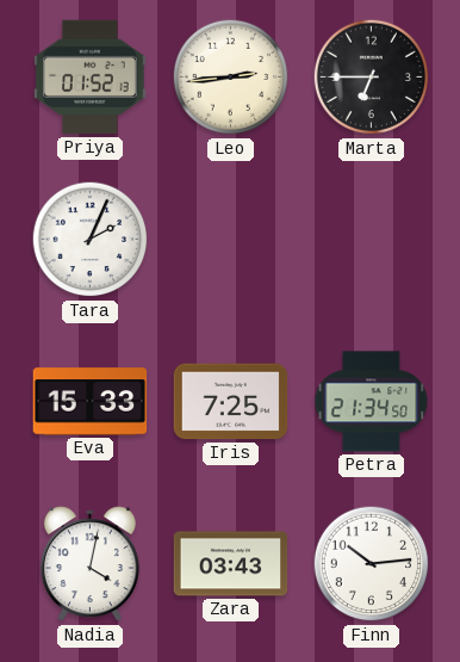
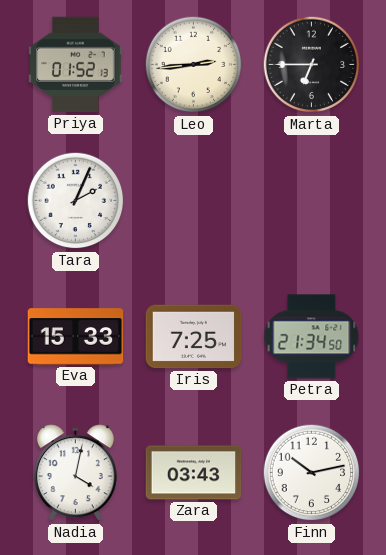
Finn: 10:14 -> 10:13 (312, 473)
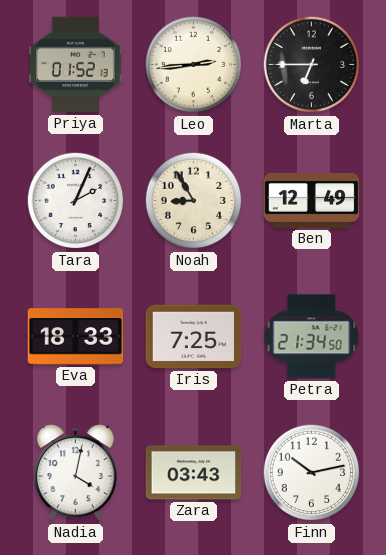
Noah: none -> 8:55 (194, 201)
Ben: none -> 12:49 (312, 201)
Eva: 15:33 -> 18:33 (76, 337)
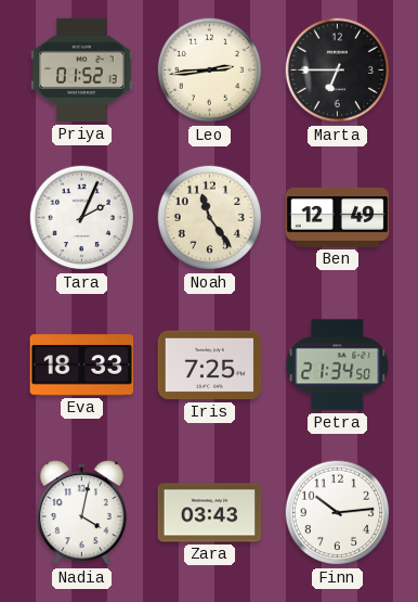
Noah: 8:55 -> 11:24 (210, 218)
Finn: 10:13 -> 10:14 (338, 513)
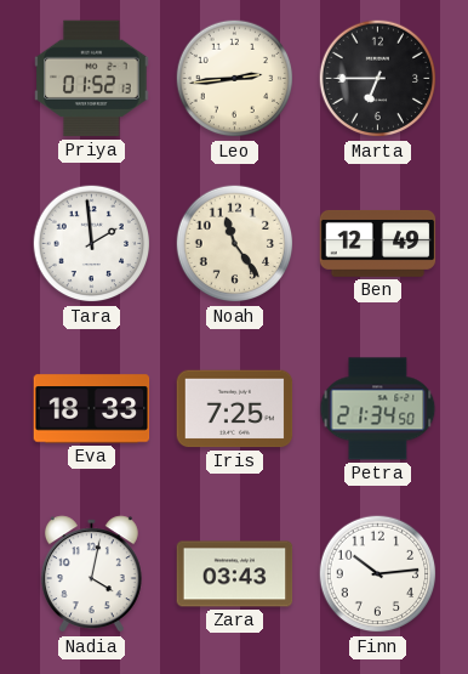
Tara: 2:04 -> 1:59 (92, 244)
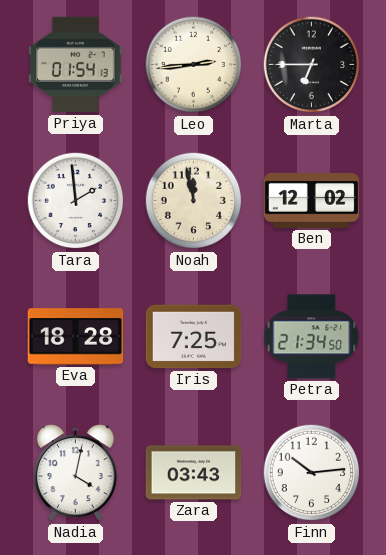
Priya: 01:52 -> 01:54 (76, 65)
Noah: 11:24 -> 11:58 (194, 201)
Ben: 12:49 -> 12:02 (312, 201)
Eva: 18:33 -> 18:28 (76, 337)
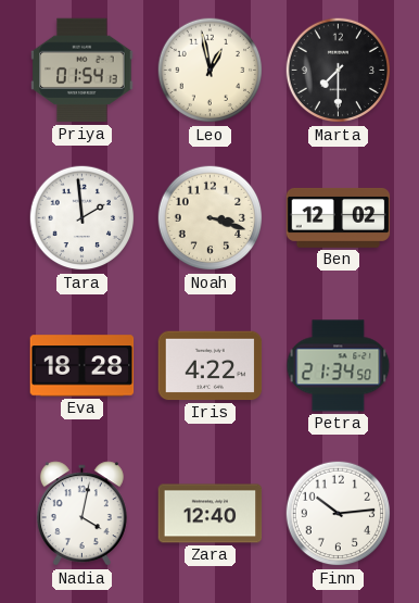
Leo: 2:44 -> 12:58 (211, 71)
Marta: 6:45 -> 7:30 (339, 71)
Noah: 11:58 -> 3:18 (211, 218)
Iris: 7:25 -> 4:22 (211, 366)
Zara: 03:43 -> 12:40 (211, 514)
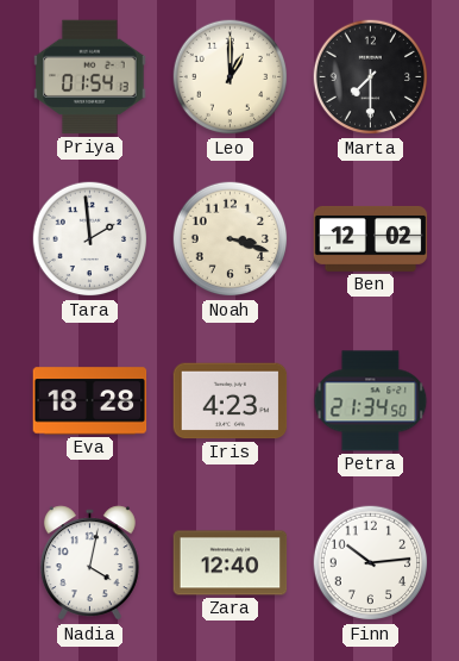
Leo: 12:58 -> 1:00 (231, 77)
Iris: 4:22 -> 4:23 (231, 401)
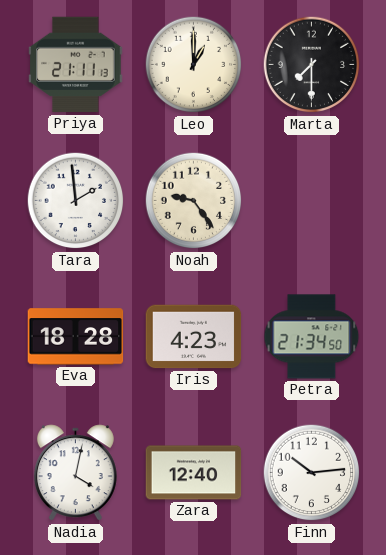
Priya: 01:54 -> 21:11 (76, 65)
Noah: 3:18 -> 9:24 (194, 201)
Ben: 12:02 -> none (371, 239)
